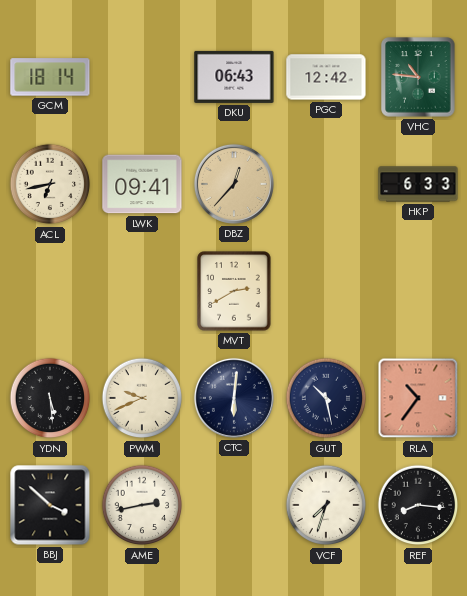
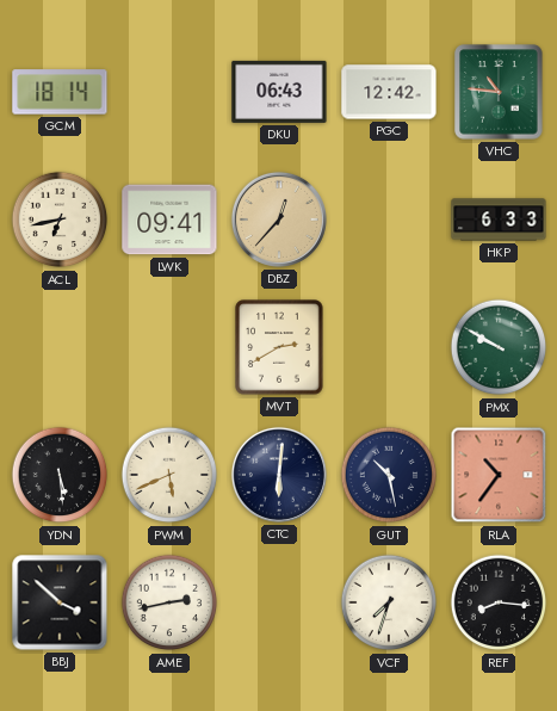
PMX: none -> 9:50 (499, 347)
PWM: 9:41 -> 5:41 (169, 475)
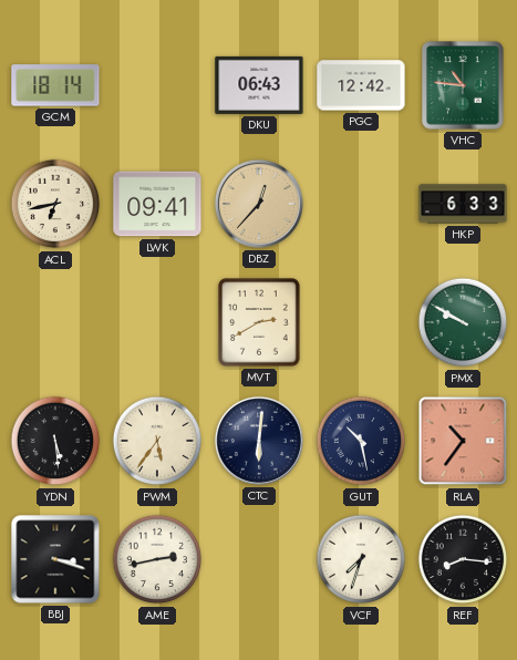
PWM: 5:41 -> 5:36 (157, 441)
BBJ: 3:52 -> 3:18 (55, 559)
